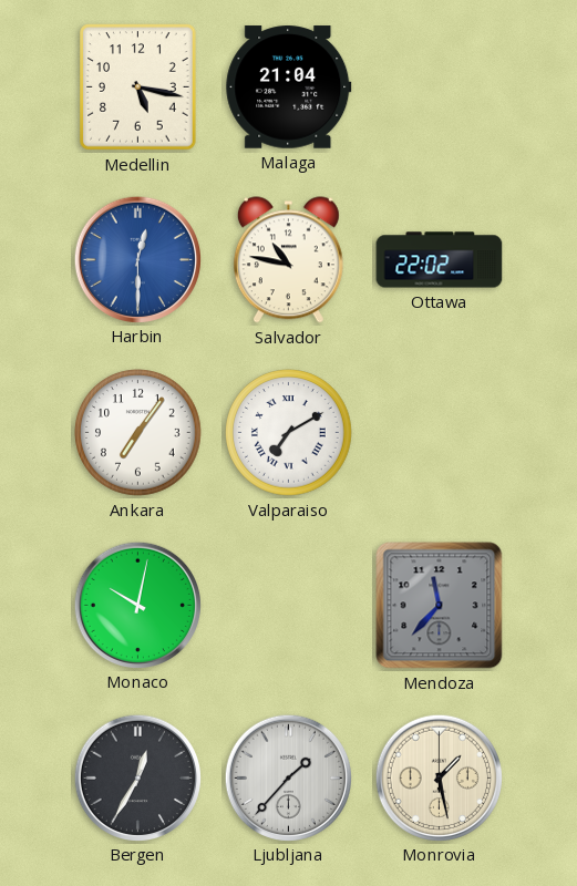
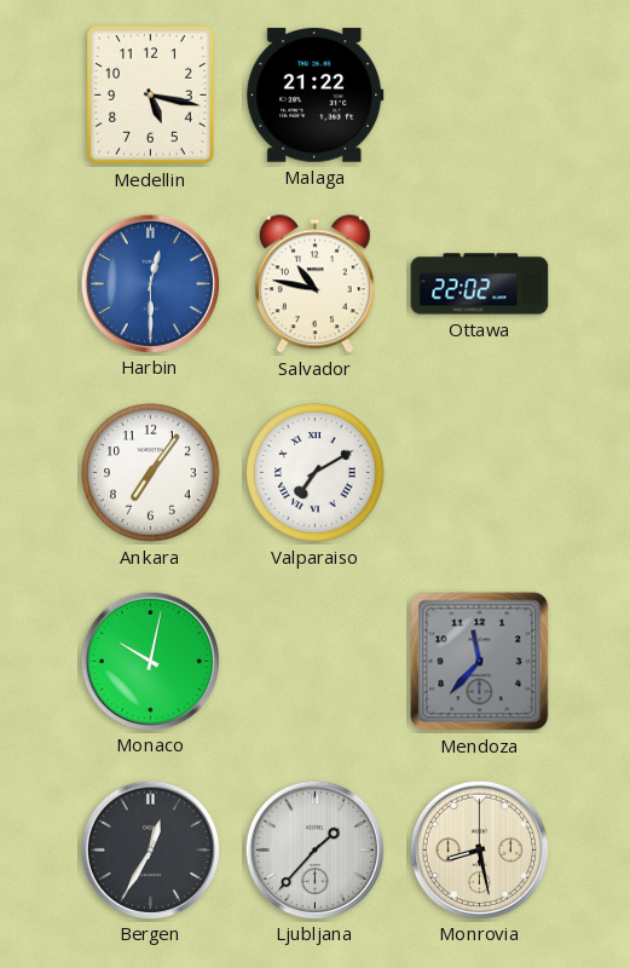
Malaga: 21:04 -> 21:22 (316, 96)
Monrovia: 1:28 -> 8:28 (479, 849)
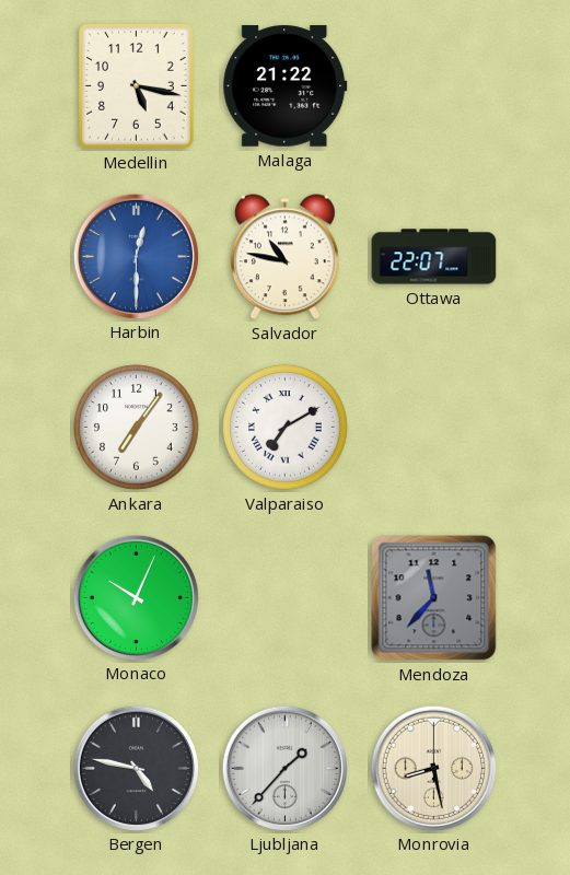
Ottawa: 22:02 -> 22:07 (434, 257)
Monaco: 10:02 -> 10:04 (136, 597)
Bergen: 12:35 -> 4:47 (136, 768)
